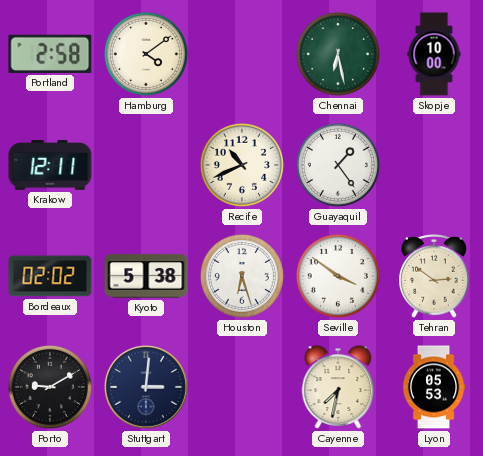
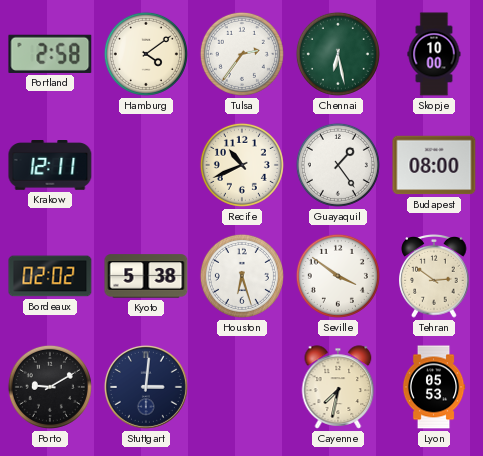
Tulsa: none -> 2:36 (242, 54)
Budapest: none -> 08:00 (434, 165)
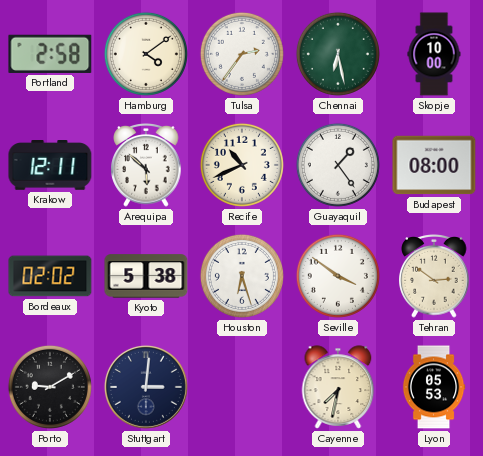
Arequipa: none -> 5:52 (146, 166)
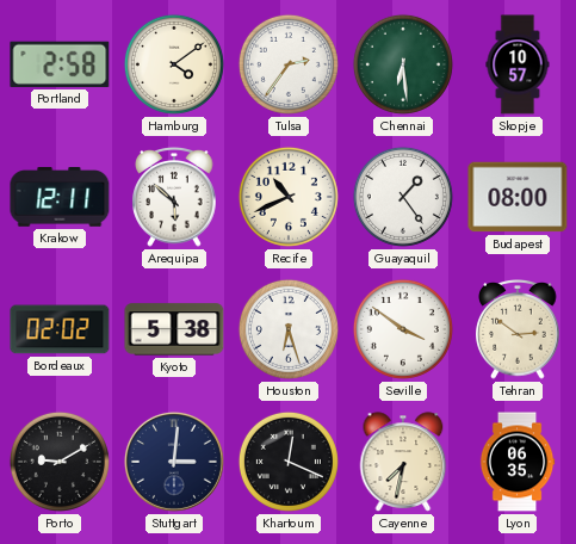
Chennai: 6:28 -> 6:29 (403, 64)
Skopje: 10:00 -> 10:57 (518, 64)
Khartoum: none -> 12:19 (289, 462)
Lyon: 05:53 -> 06:35 (518, 462)
